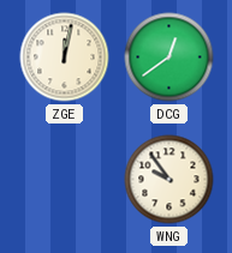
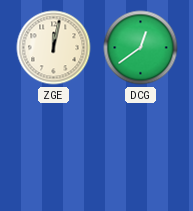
WNG: 9:54 -> none (169, 180)
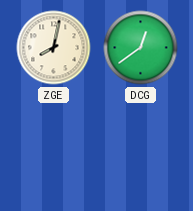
ZGE: 12:02 -> 8:02 (54, 48)
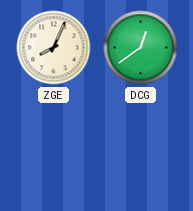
ZGE: 8:02 -> 8:04 (54, 48)
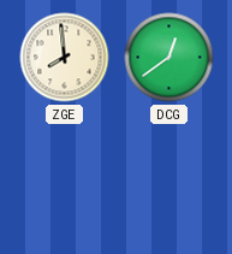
ZGE: 8:04 -> 7:59 (65, 58)
